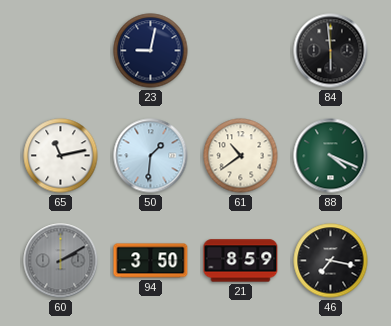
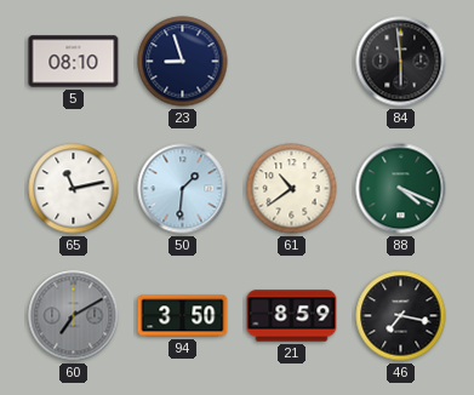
5: none -> 08:10 (74, 62)
23: 9:02 -> 8:57 (183, 62)
60: 2:10 -> 7:10 (74, 316)
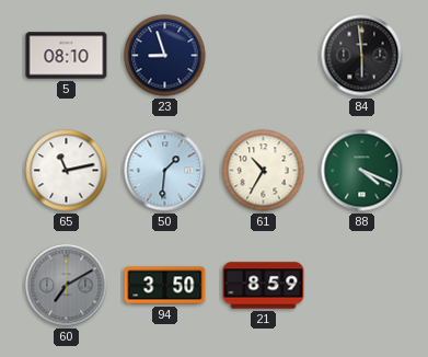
61: 10:39 -> 10:35 (264, 171)
46: 7:17 -> none (401, 316)
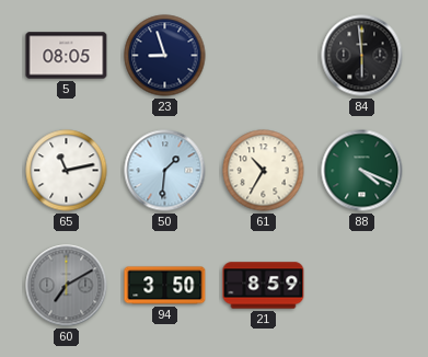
5: 08:10 -> 08:05 (67, 56)
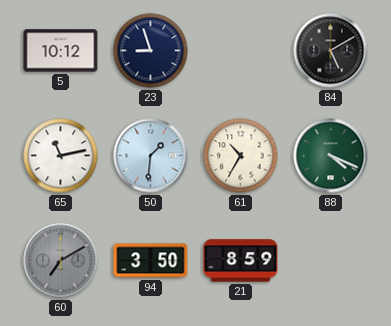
5: 08:05 -> 10:12 (61, 51)
84: 5:59 -> 5:10 (331, 51)
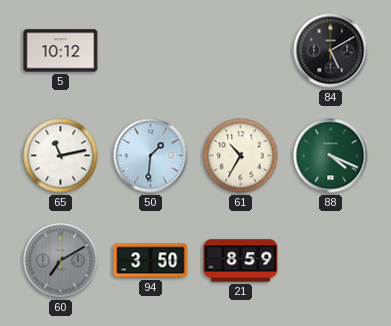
23: 8:57 -> none (151, 51)
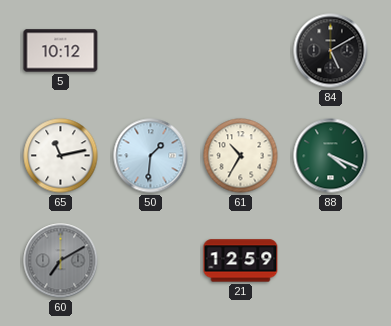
94: 3:50 -> none (151, 261)
21: 8:59 -> 12:59 (241, 261)
